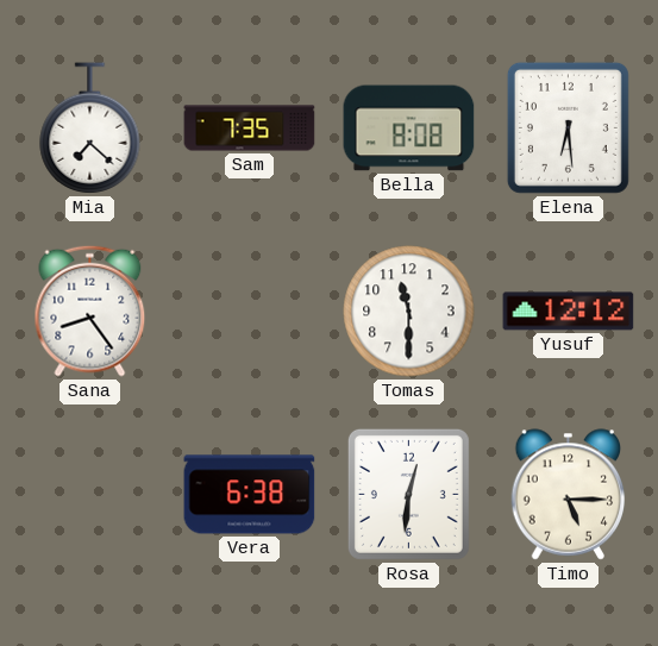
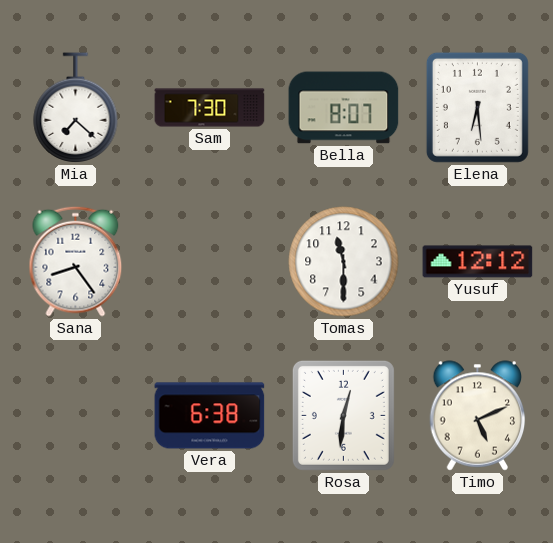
Sam: 7:35 -> 7:30 (210, 108)
Bella: 8:08 -> 8:07 (344, 108)
Timo: 5:15 -> 5:11 (478, 416)
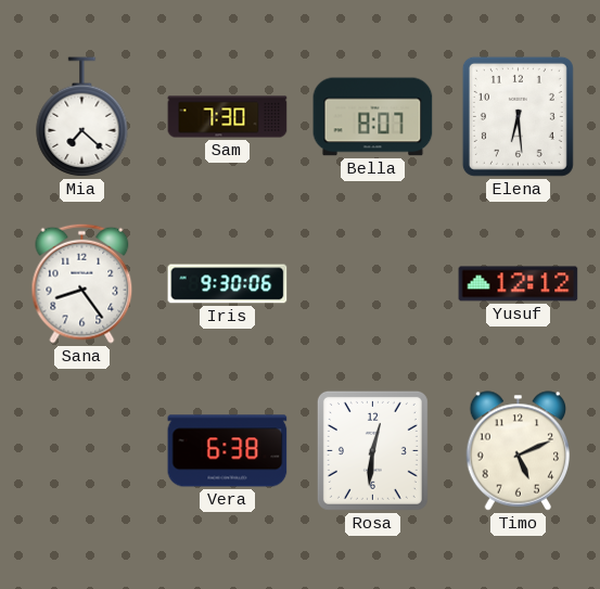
Iris: none -> 9:30 (228, 284)
Tomas: 11:30 -> none (344, 262)
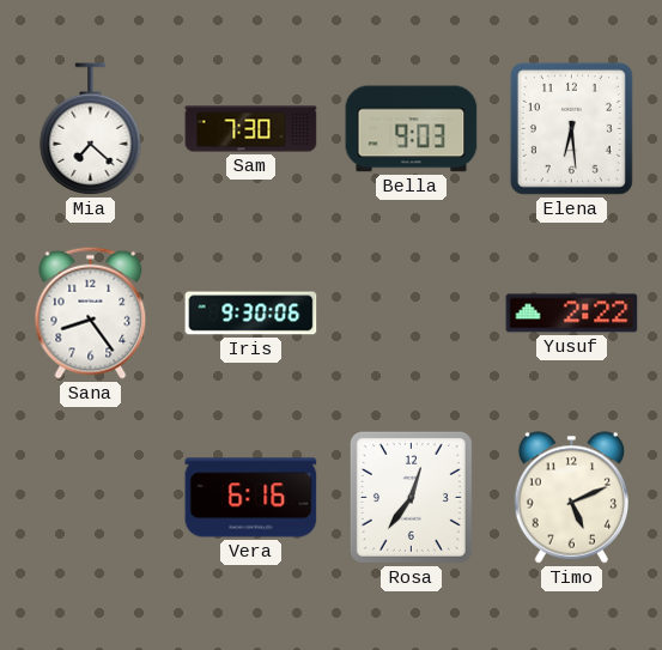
Bella: 8:07 -> 9:03 (412, 129)
Yusuf: 12:12 -> 2:22 (572, 314)
Vera: 6:38 -> 6:16 (251, 498)
Rosa: 12:31 -> 12:36 (411, 497)
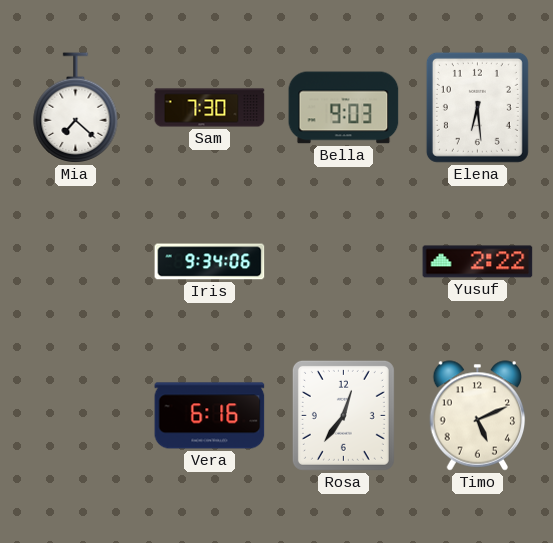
Sana: 8:24 -> none (91, 312)
Iris: 9:30 -> 9:34 (210, 262)
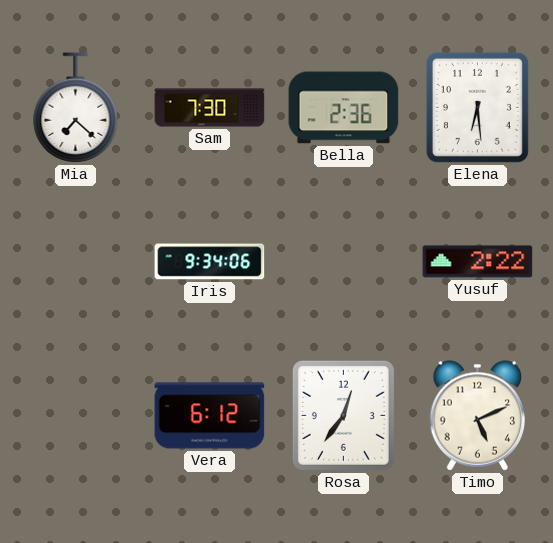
Bella: 9:03 -> 2:36 (344, 108)
Vera: 6:16 -> 6:12 (210, 416)
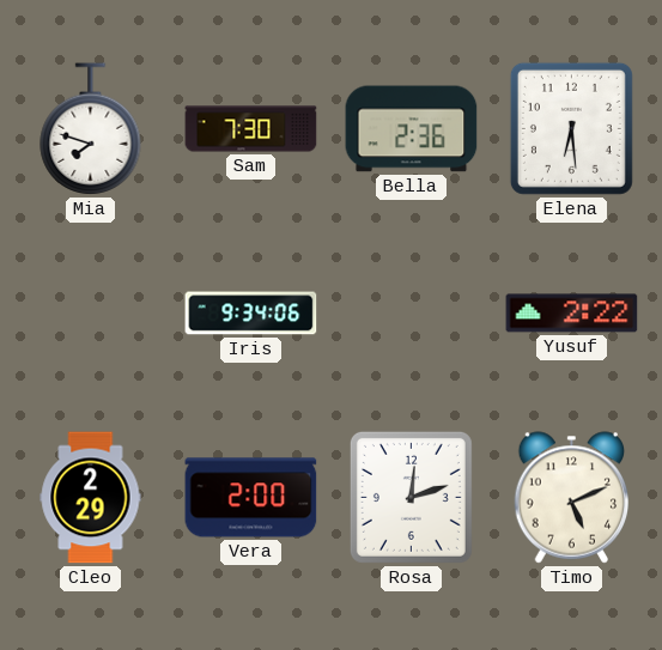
Mia: 7:22 -> 7:48 (91, 129)
Cleo: none -> 2:29 (91, 498)
Vera: 6:12 -> 2:00 (251, 498)
Rosa: 12:36 -> 12:12 (411, 497)
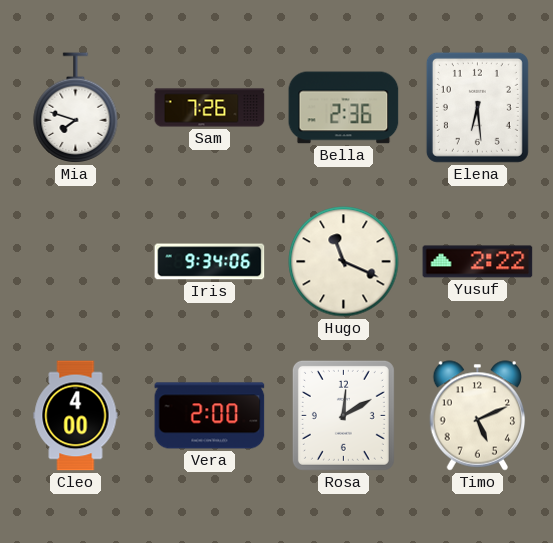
Sam: 7:30 -> 7:26 (210, 108)
Hugo: none -> 11:19 (344, 262)
Cleo: 2:29 -> 4:00 (76, 416)
Rosa: 12:12 -> 12:10 (343, 415)
